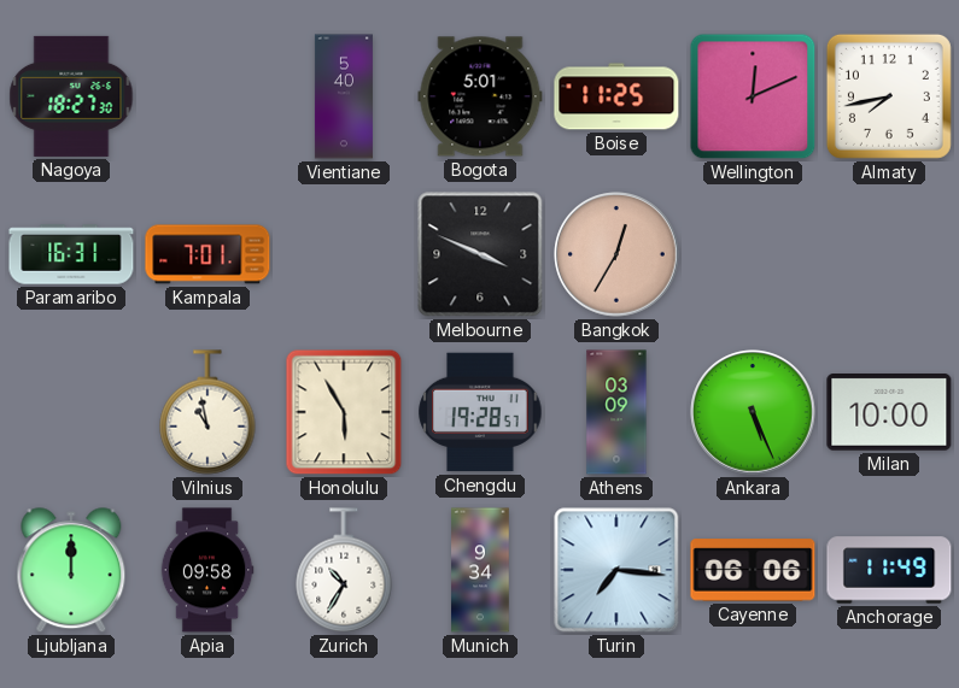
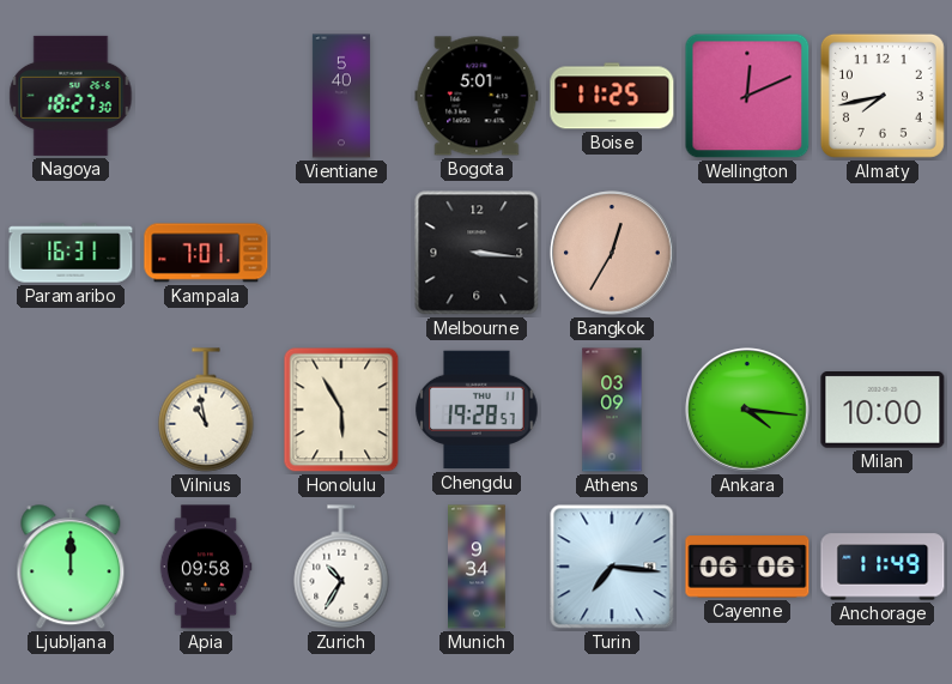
Melbourne: 3:49 -> 3:16 (477, 253)
Ankara: 5:26 -> 4:16 (747, 410)
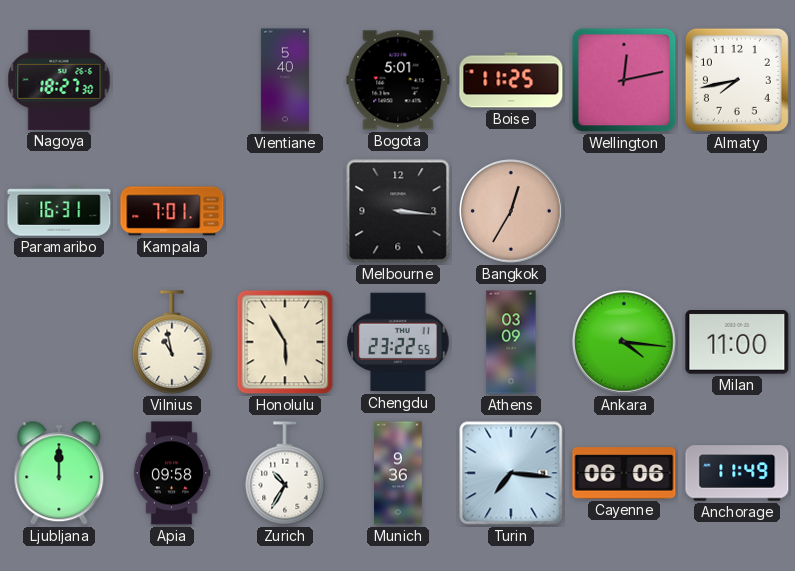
Wellington: 12:11 -> 12:13 (624, 80)
Chengdu: 19:28 -> 23:22 (398, 342)
Milan: 10:00 -> 11:00 (737, 343)
Munich: 9:34 -> 9:36 (398, 473)
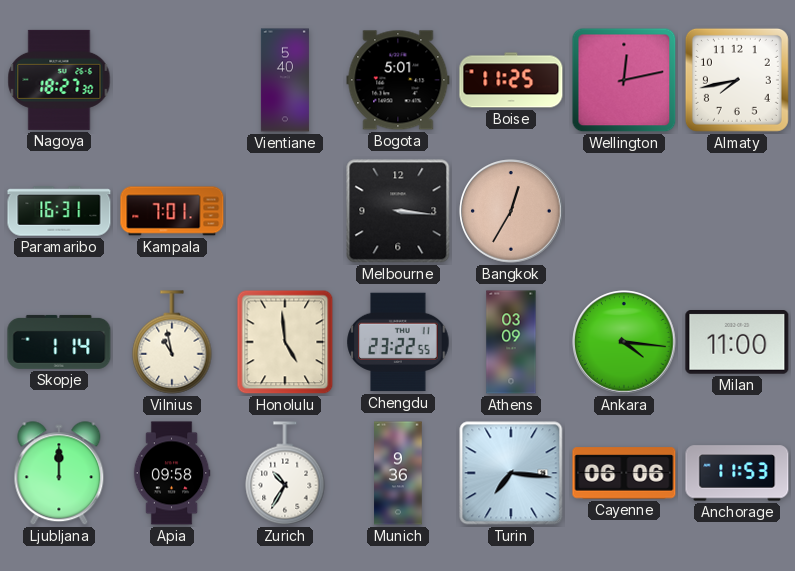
Skopje: none -> 1:14 (59, 342)
Honolulu: 5:55 -> 4:59 (285, 342)
Anchorage: 11:49 -> 11:53 (737, 473)
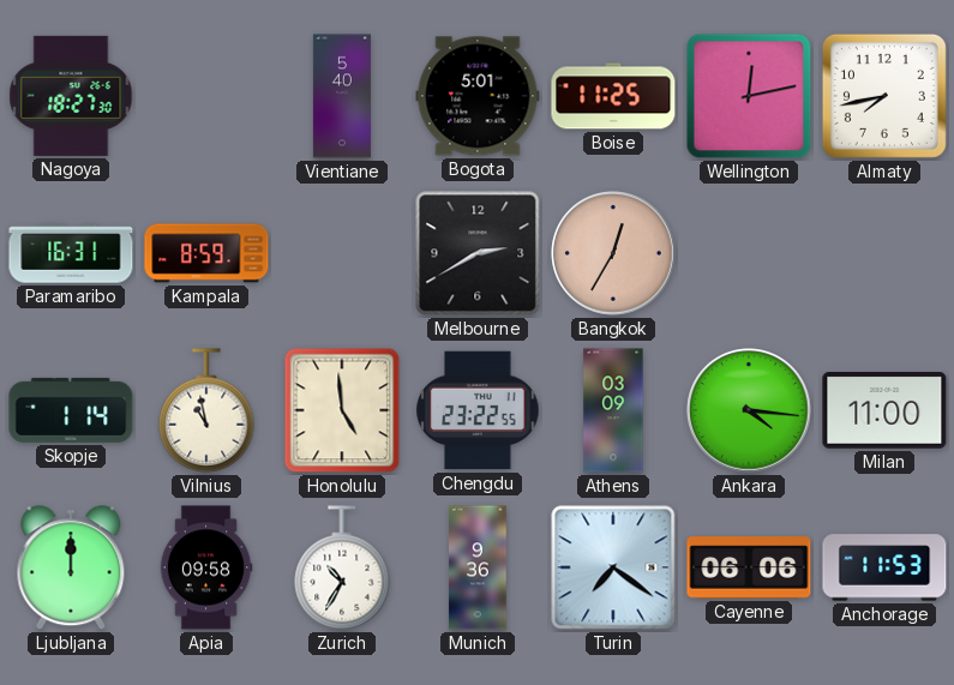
Kampala: 7:01 -> 8:59 (206, 253)
Melbourne: 3:16 -> 2:40 (478, 253)
Turin: 7:16 -> 7:21 (613, 567)
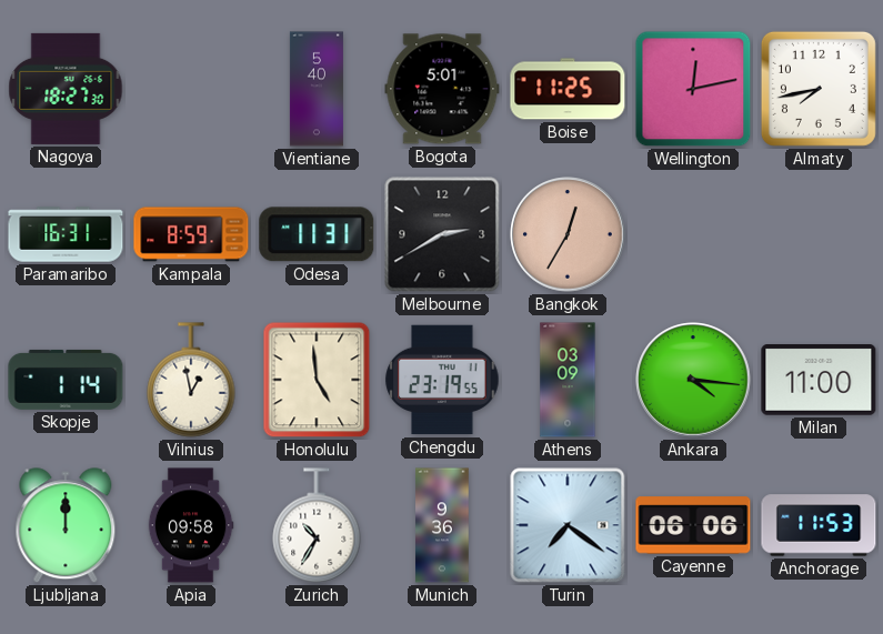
Odesa: none -> 11:31 (317, 234)
Vilnius: 10:58 -> 12:58 (191, 380)
Chengdu: 23:22 -> 23:19 (442, 380)
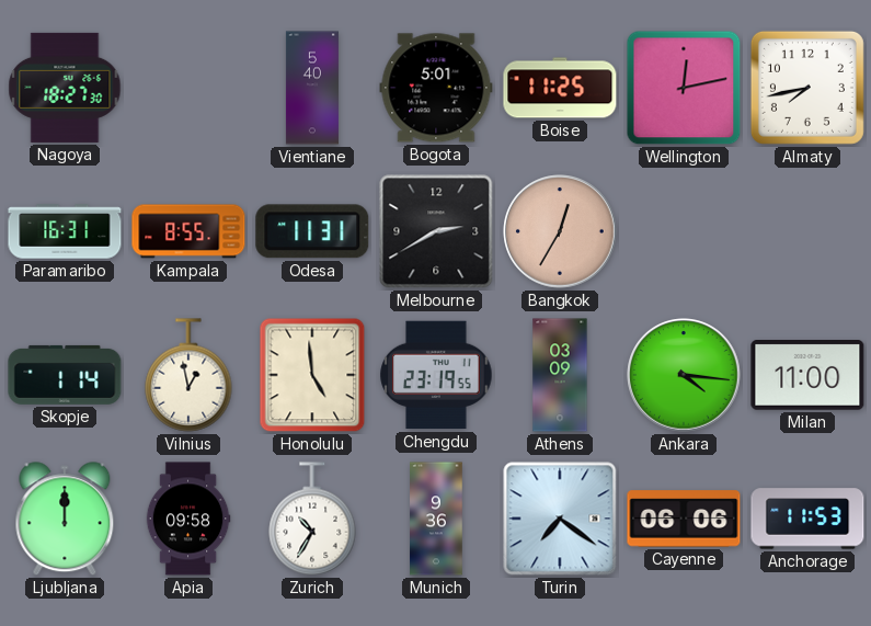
Kampala: 8:59 -> 8:55 (188, 231)
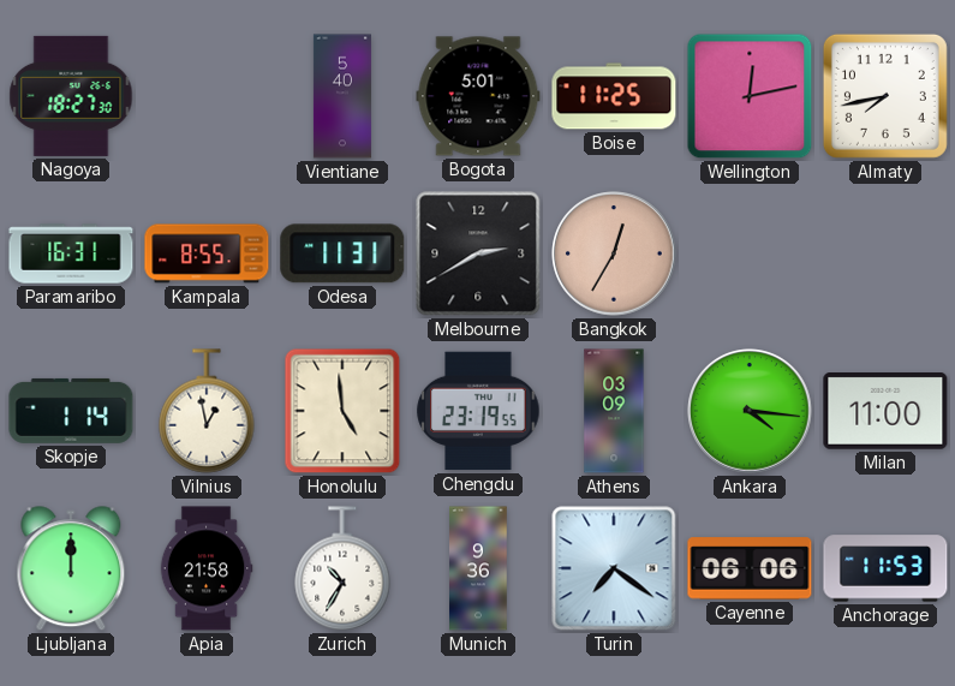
Apia: 09:58 -> 21:58 (207, 568)
